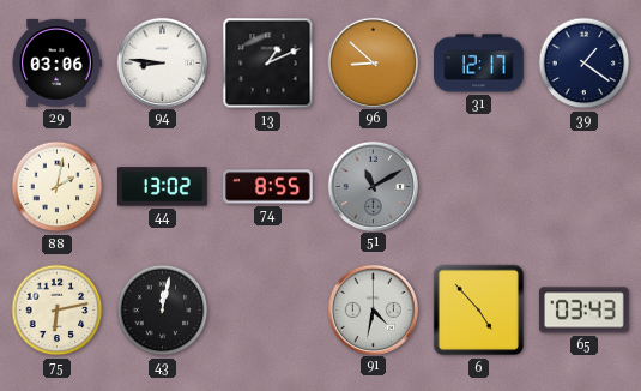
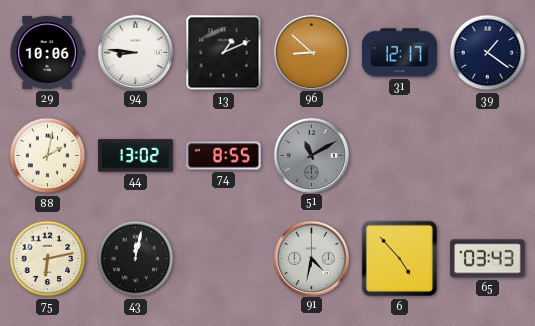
29: 03:06 -> 10:06 (47, 52)
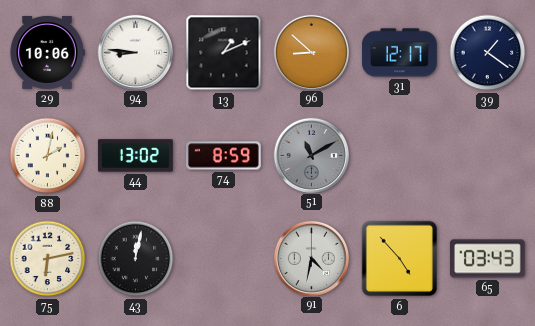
74: 8:55 -> 8:59 (224, 156)
